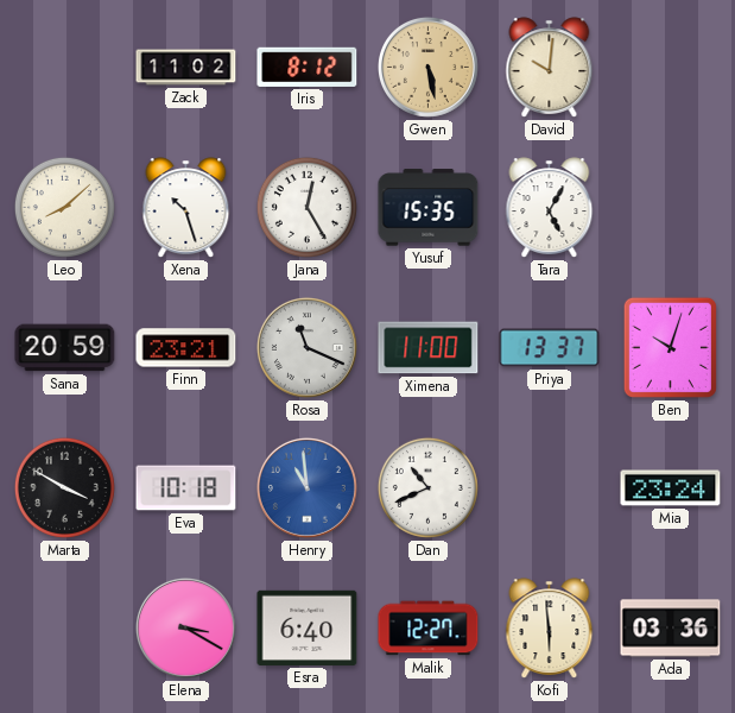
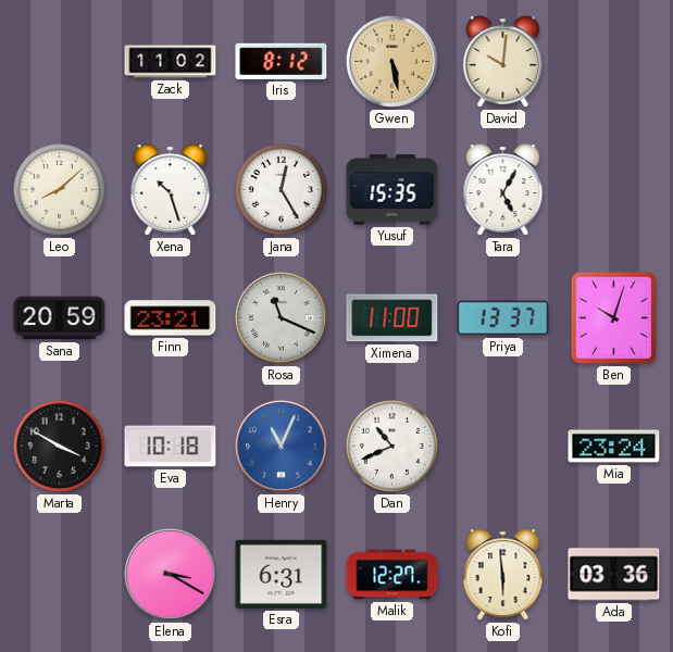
Henry: 10:59 -> 11:04 (281, 446)
Esra: 6:40 -> 6:31 (282, 574)
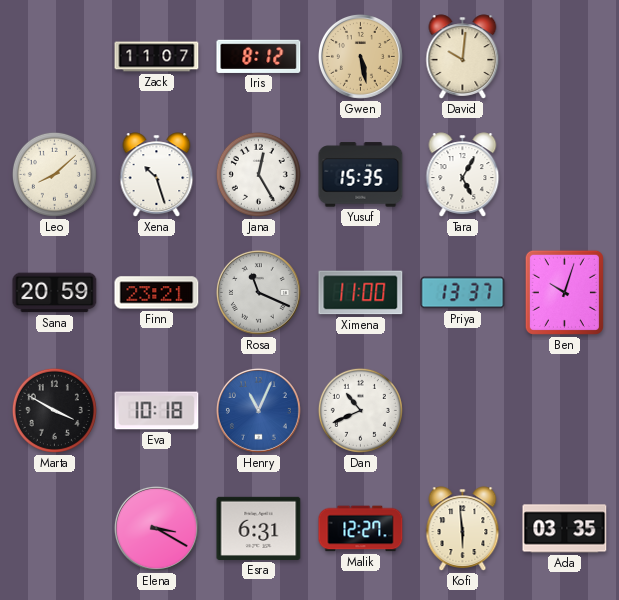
Zack: 11:02 -> 11:07 (157, 57)
Mia: 23:24 -> none (614, 447)
Ada: 03:36 -> 03:35 (565, 529)
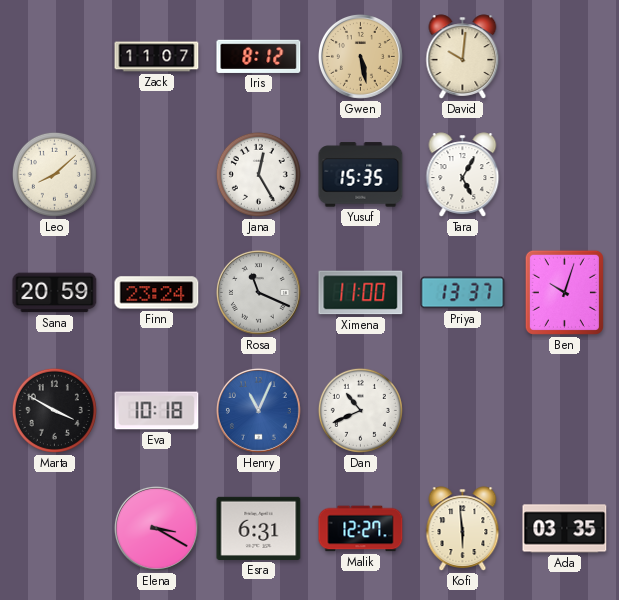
Xena: 10:27 -> none (157, 175)
Finn: 23:21 -> 23:24 (157, 293)
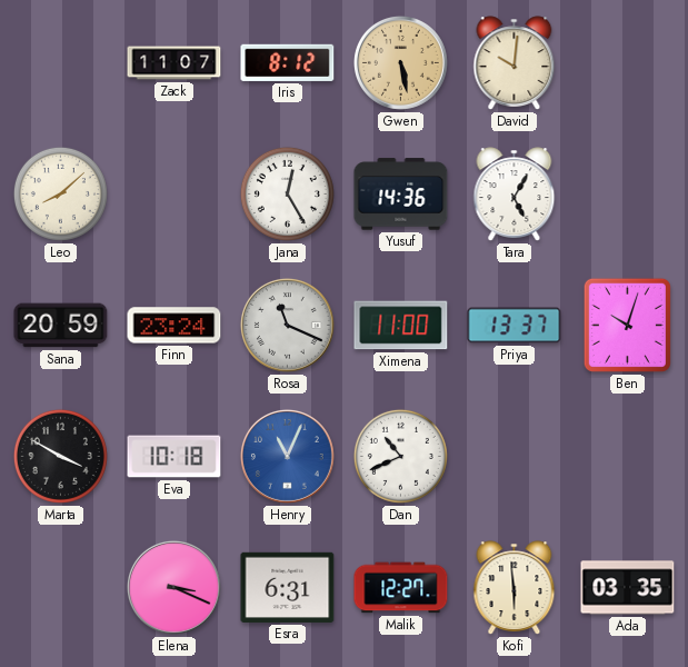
Yusuf: 15:35 -> 14:36 (401, 195)
Elena: 3:20 -> 3:19 (173, 587)
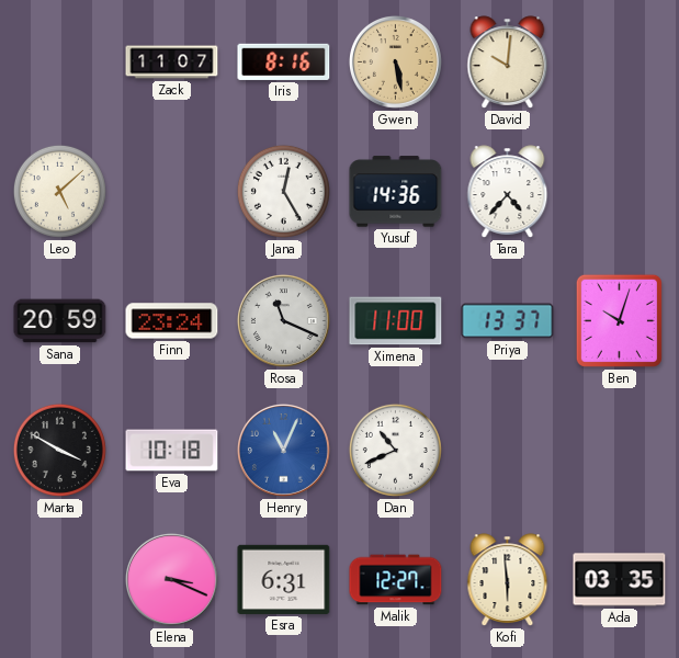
Iris: 8:12 -> 8:16 (284, 61)
Leo: 8:08 -> 5:08 (59, 191)
Tara: 5:05 -> 4:37 (508, 192)
